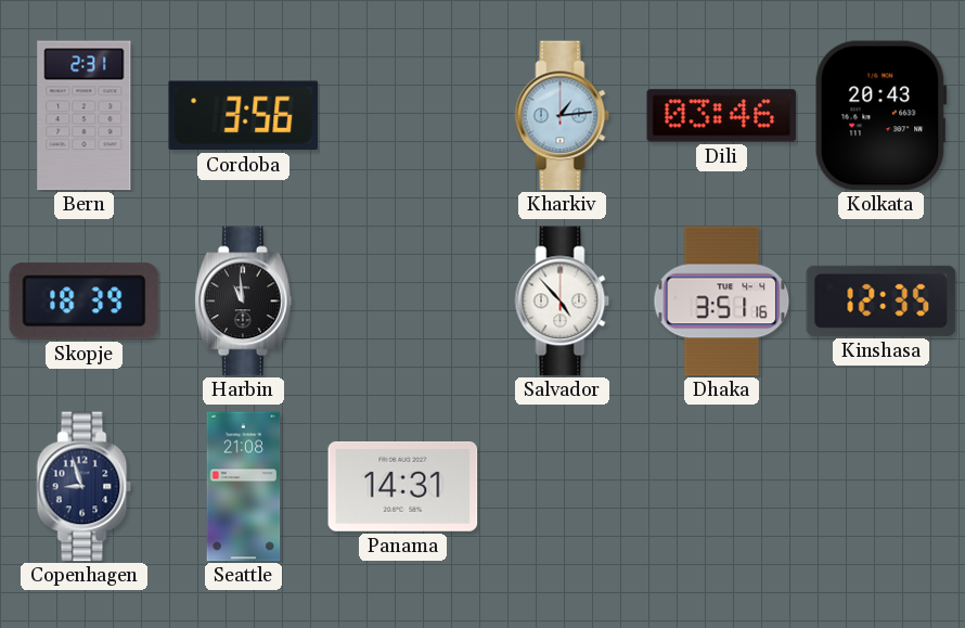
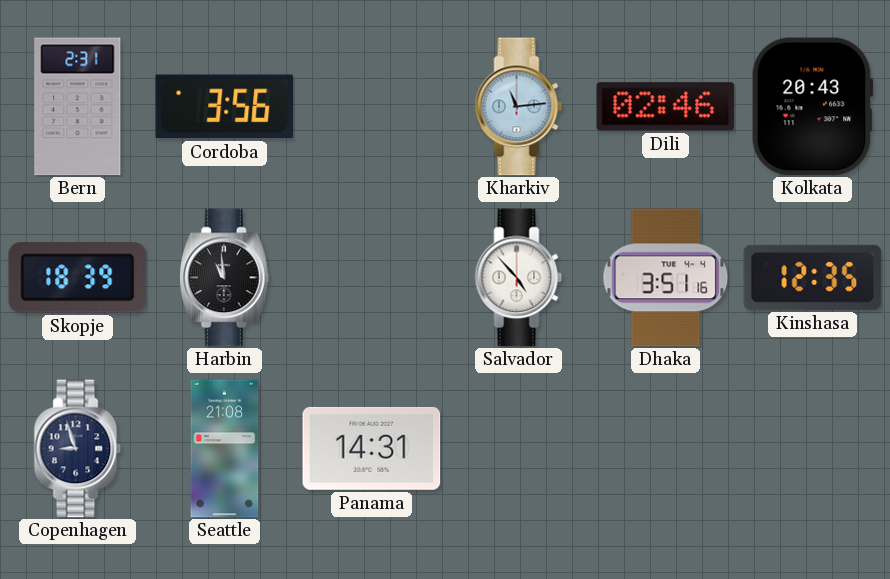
Kharkiv: 1:14 -> 11:14 (519, 107)
Dili: 03:46 -> 02:46 (666, 107)
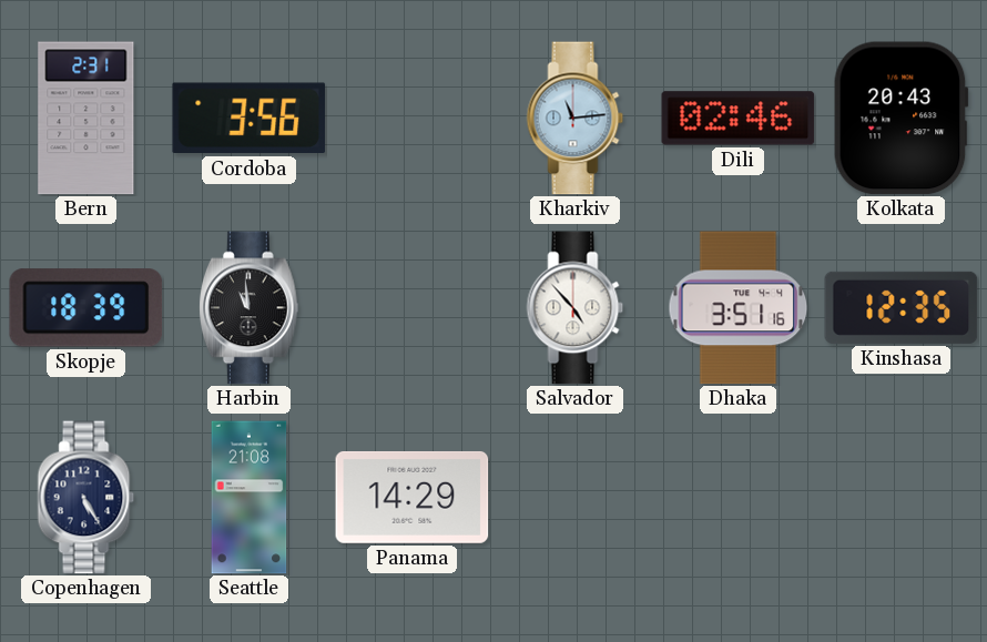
Copenhagen: 8:57 -> 5:25 (87, 498)
Panama: 14:31 -> 14:29 (413, 497)
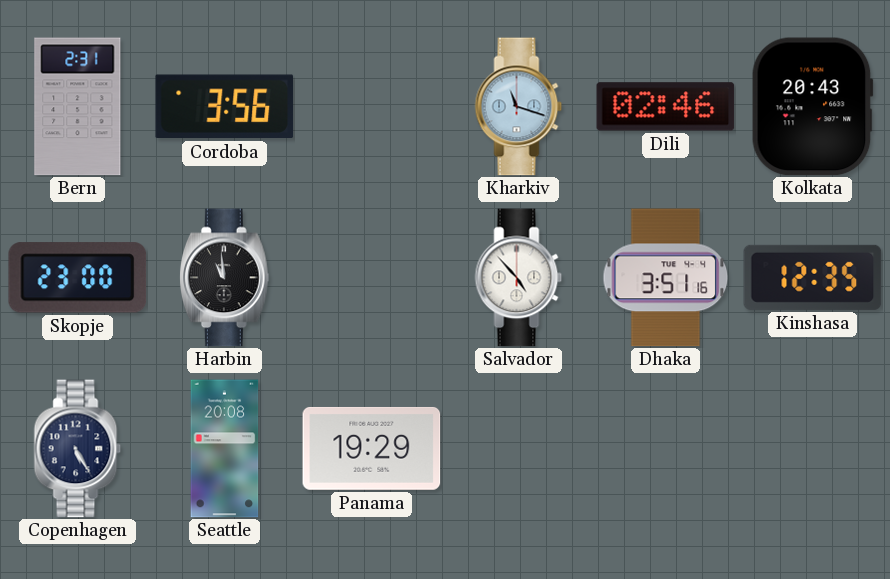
Kharkiv: 11:14 -> 11:18 (519, 107)
Skopje: 18:39 -> 23:00 (78, 278)
Seattle: 21:08 -> 20:08 (225, 449)
Panama: 14:29 -> 19:29 (372, 448)
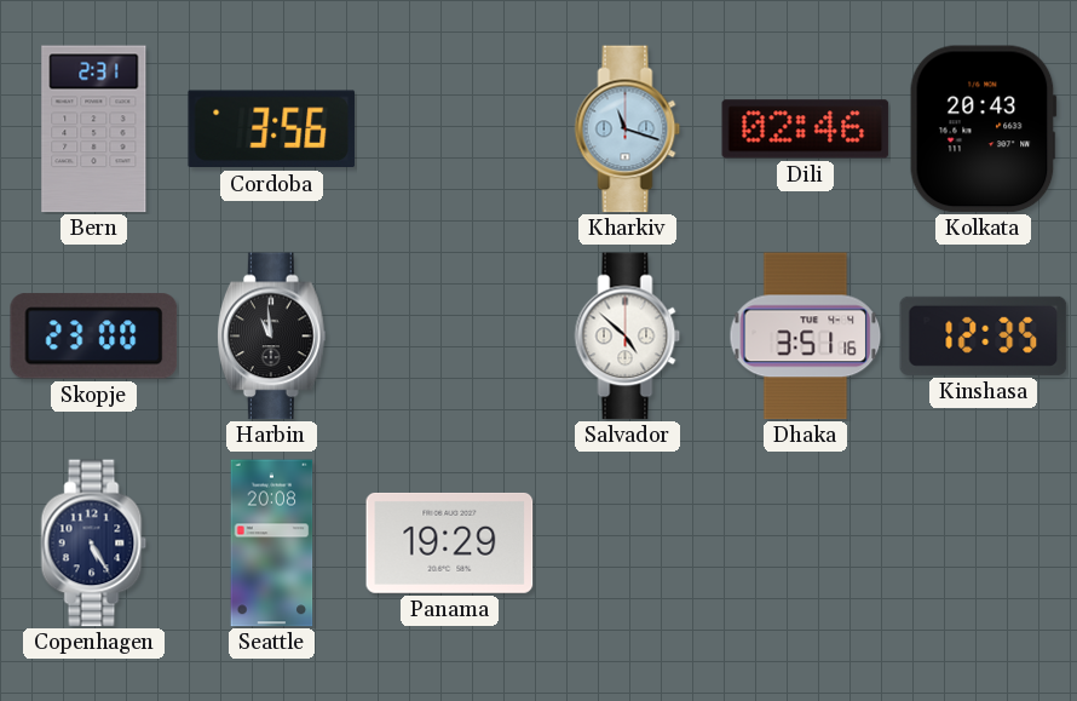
Salvador: 4:53 -> 4:52 (628, 337)
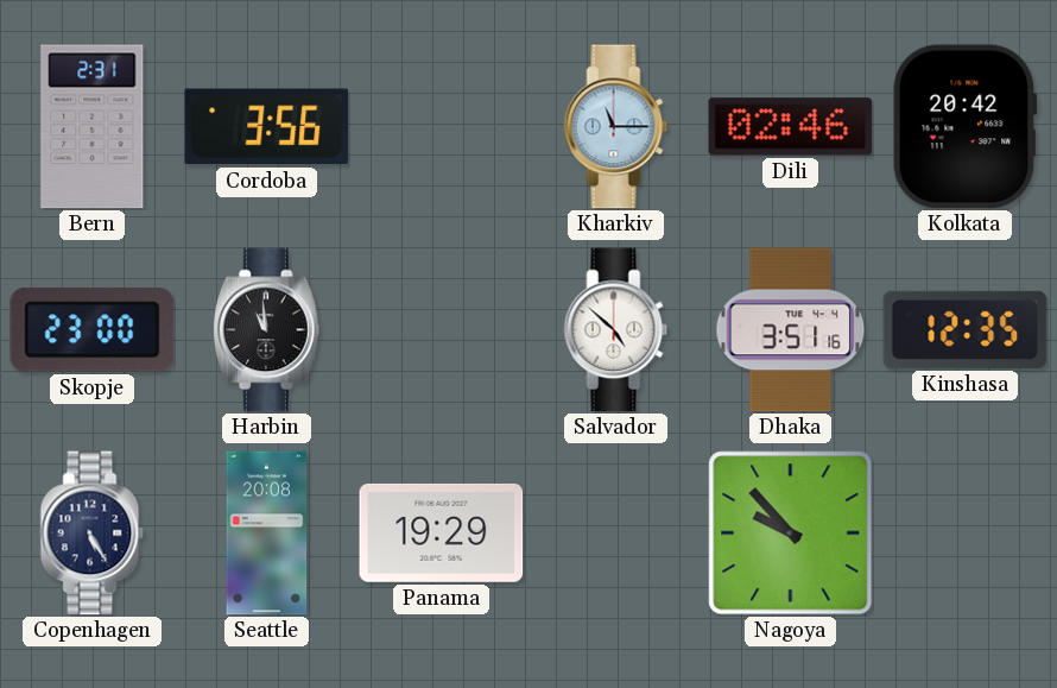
Kharkiv: 11:18 -> 11:15 (616, 127)
Kolkata: 20:43 -> 20:42 (964, 127)
Nagoya: none -> 9:53 (791, 534)
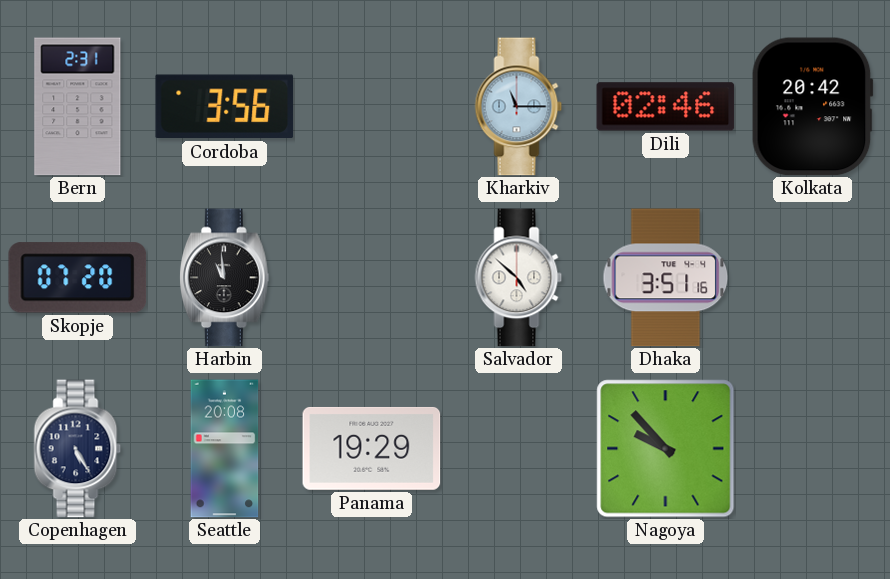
Skopje: 23:00 -> 07:20 (78, 278)
Kinshasa: 12:35 -> none (966, 329)
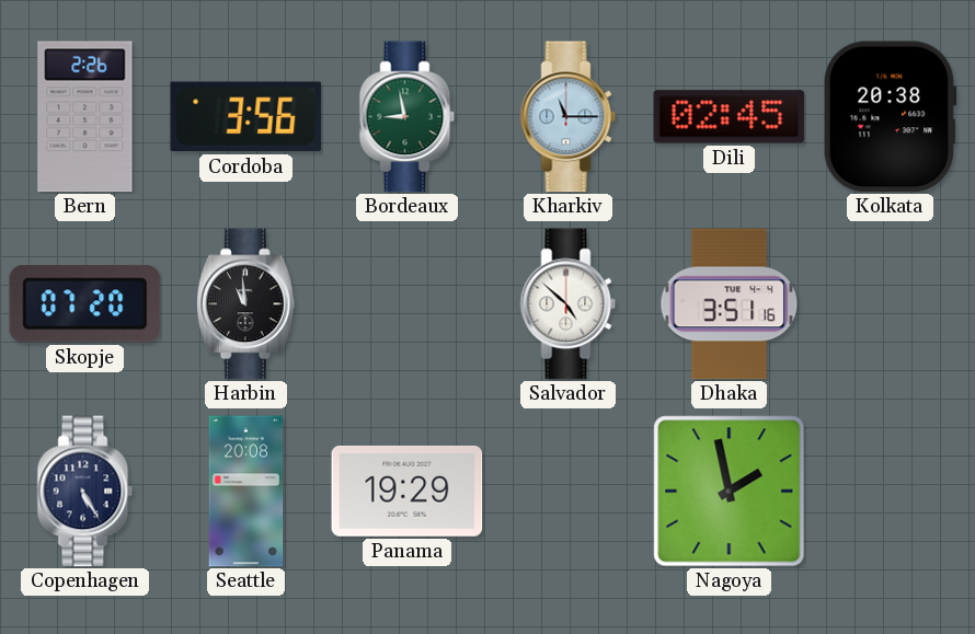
Bern: 2:31 -> 2:26 (85, 117)
Bordeaux: none -> 8:58 (408, 117)
Dili: 02:46 -> 02:45 (730, 117)
Kolkata: 20:42 -> 20:38 (890, 117)
Nagoya: 9:53 -> 1:58 (730, 492)
